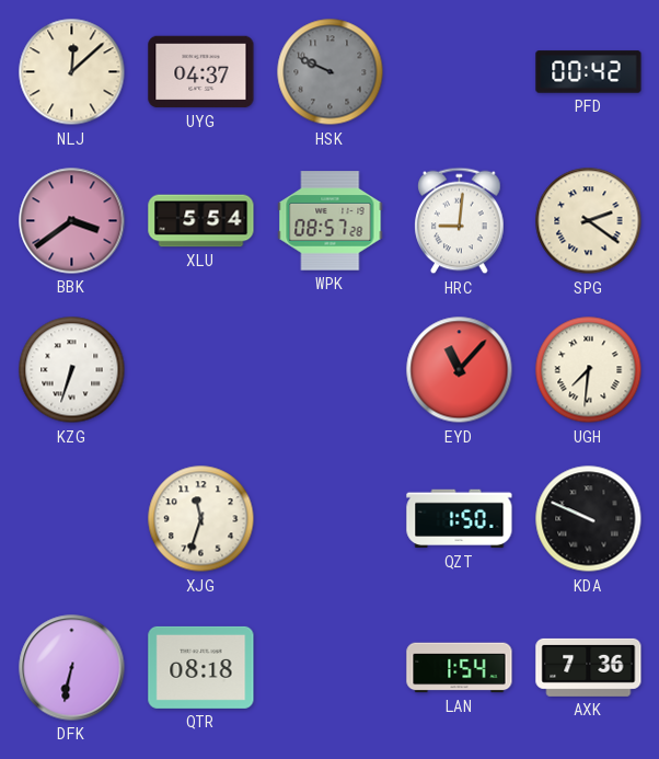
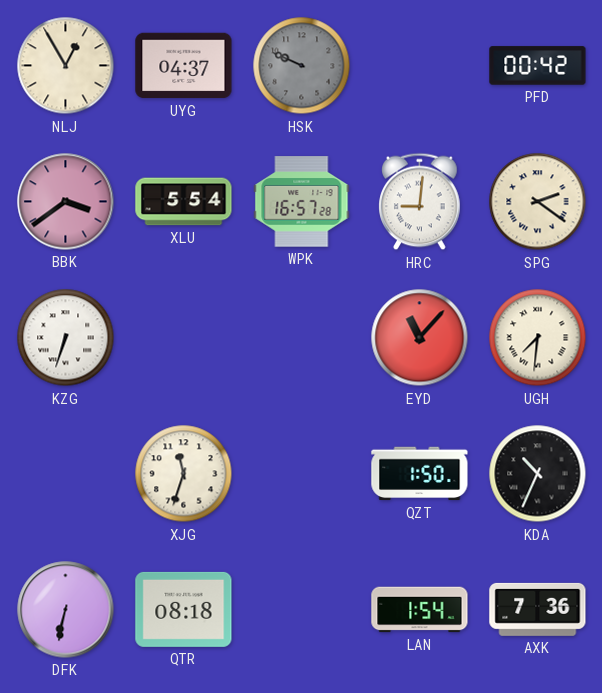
NLJ: 12:08 -> 12:55 (66, 66)
WPK: 08:57 -> 16:57 (302, 202)
KDA: 9:49 -> 10:34 (538, 474)
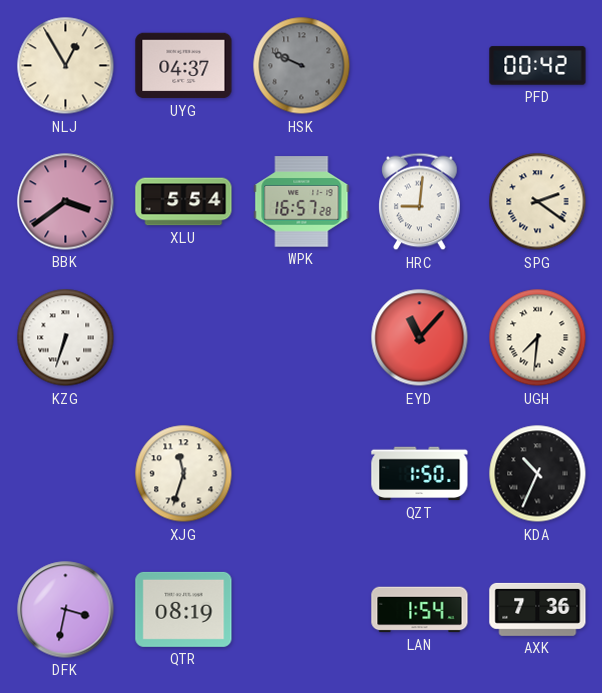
DFK: 6:32 -> 3:32 (66, 610)
QTR: 08:18 -> 08:19 (184, 609)
